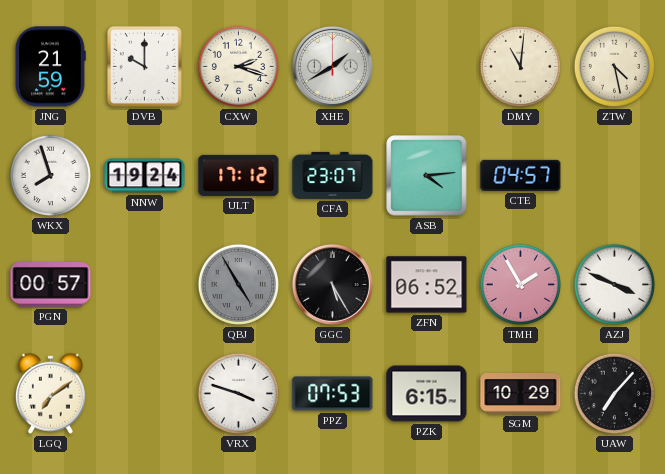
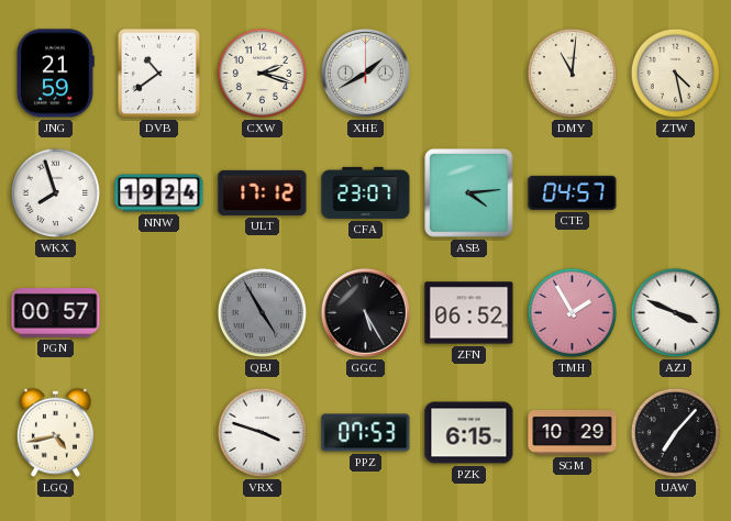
DVB: 10:00 -> 10:39 (158, 73)
LGQ: 7:09 -> 4:43 (55, 432)
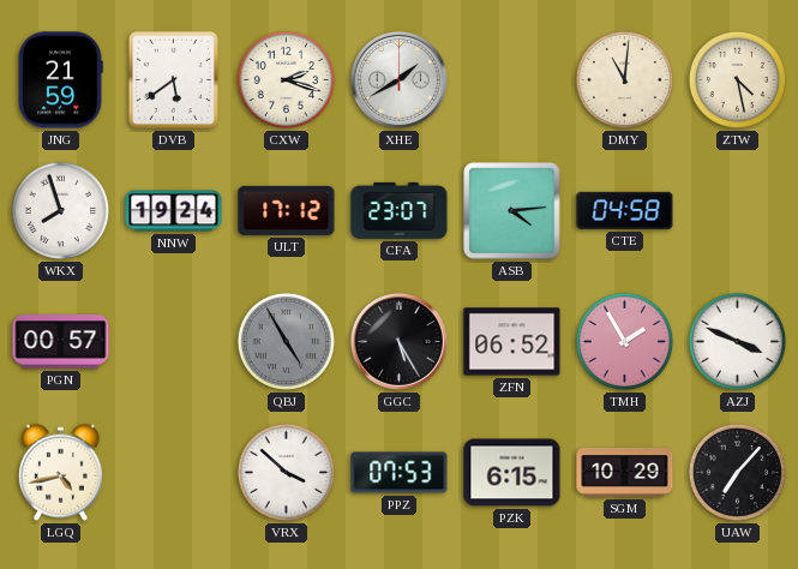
DVB: 10:39 -> 5:39 (173, 79)
CTE: 04:57 -> 04:58 (625, 210)
VRX: 3:48 -> 3:52 (286, 472)
